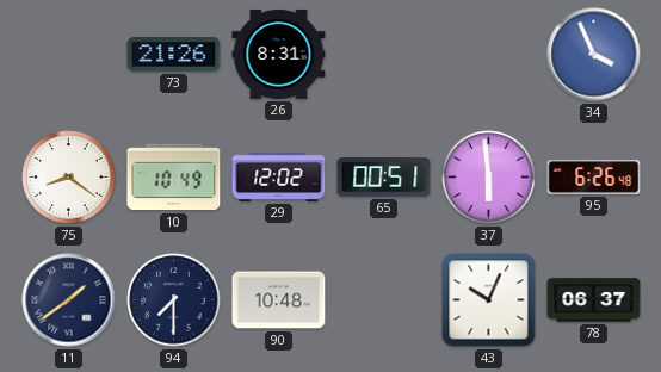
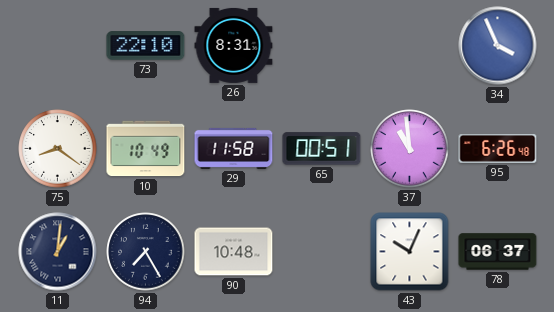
73: 21:26 -> 22:10 (146, 46)
29: 12:02 -> 11:58 (234, 148)
37: 5:59 -> 10:59 (410, 149)
11: 1:39 -> 1:01 (58, 252)
94: 7:30 -> 7:25 (146, 252)
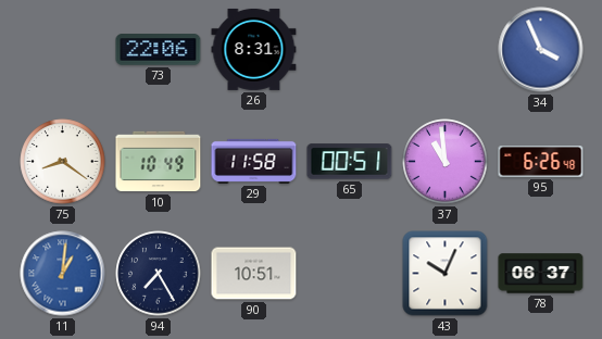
73: 22:10 -> 22:06 (159, 50)
11 dial: navy -> blue (63, 274)
90: 10:48 -> 10:51 (254, 274)
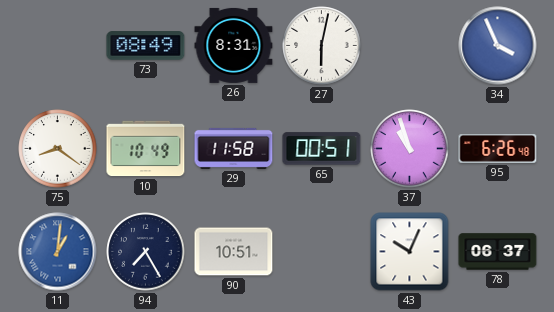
73: 22:06 -> 08:49 (146, 46)
27: none -> 6:02 (322, 46)
37: 10:59 -> 10:57 (410, 149)
